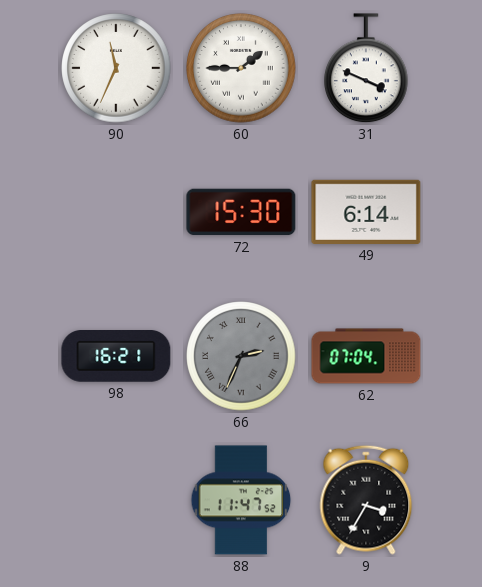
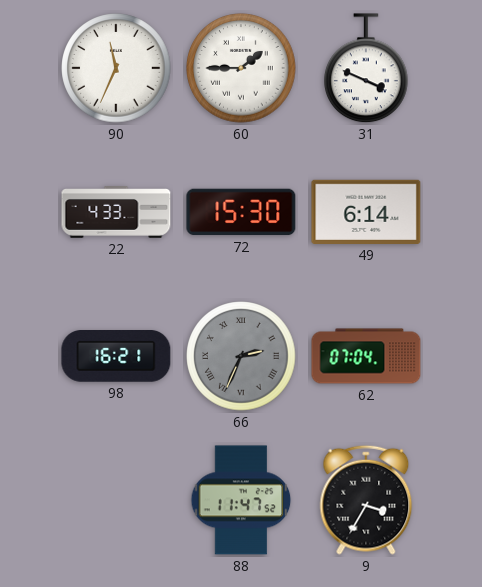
22: none -> 4:33 (116, 213)
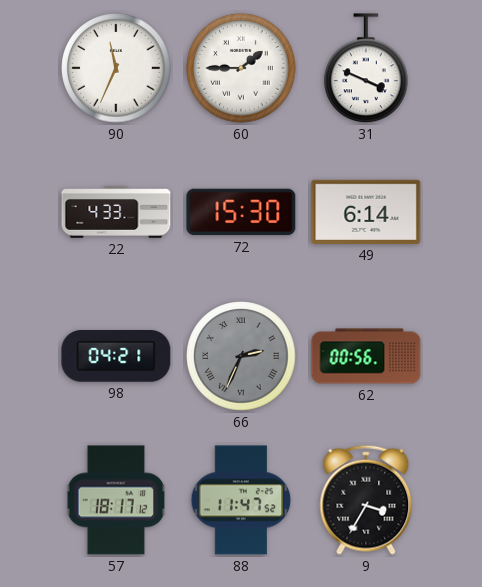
98: 16:21 -> 04:21 (116, 357)
62: 07:04 -> 00:56 (366, 356)
57: none -> 18:17 (116, 500)
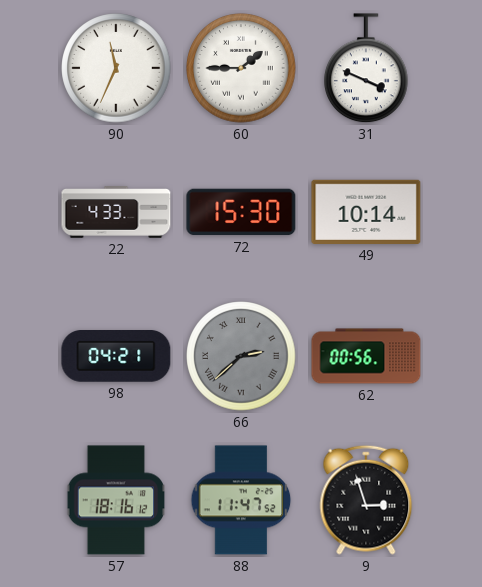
49: 6:14 -> 10:14 (366, 212)
66: 2:34 -> 2:38 (241, 356)
57: 18:17 -> 18:16 (116, 500)
9: 3:35 -> 2:57 (366, 500)
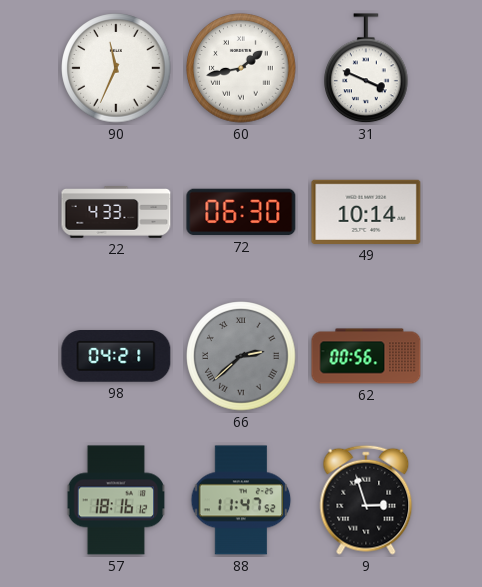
60: 1:45 -> 1:43 (241, 68)
72: 15:30 -> 06:30 (241, 212)
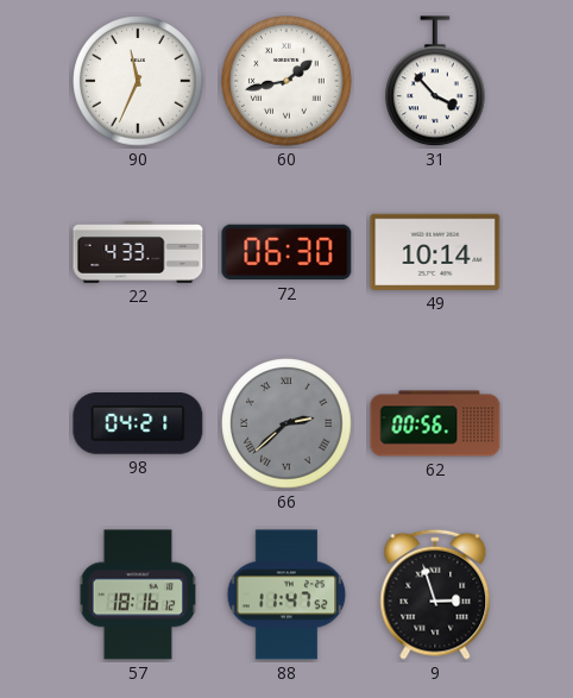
31: 3:49 -> 3:53 (436, 82)
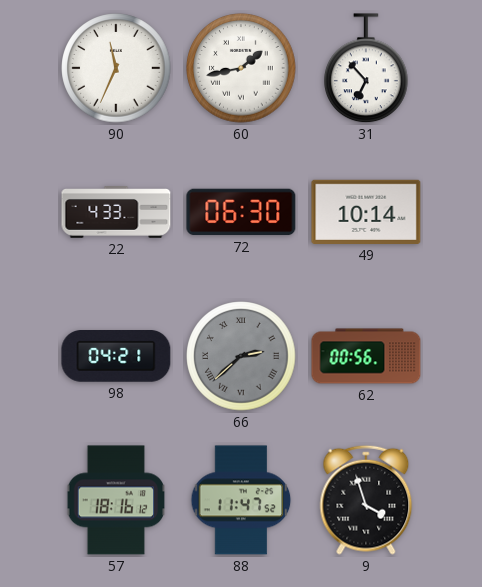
31: 3:53 -> 6:53 (367, 69)
9: 2:57 -> 3:57 (366, 500)
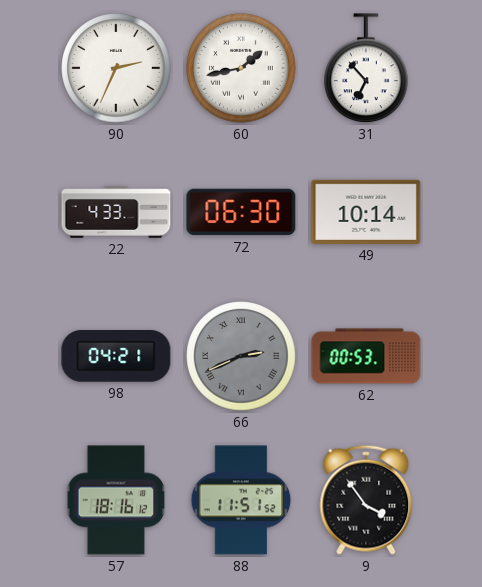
90: 11:34 -> 2:34 (116, 68)
66: 2:38 -> 2:41 (241, 356)
62: 00:56 -> 00:53 (366, 356)
88: 11:47 -> 11:51 (241, 500)
9: 3:57 -> 3:54 (366, 500)
